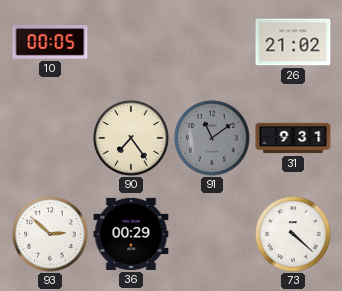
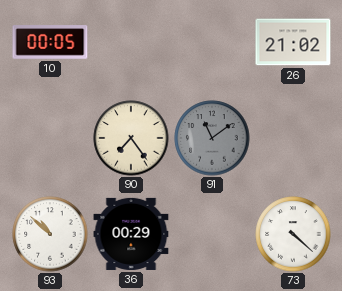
31: 9:31 -> none (293, 138)
93: 2:52 -> 10:52 (50, 234)
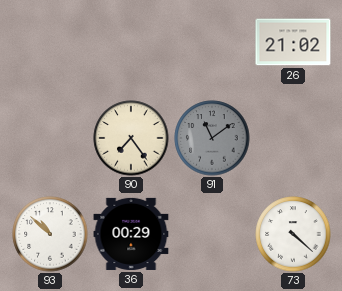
10: 00:05 -> none (50, 42)
